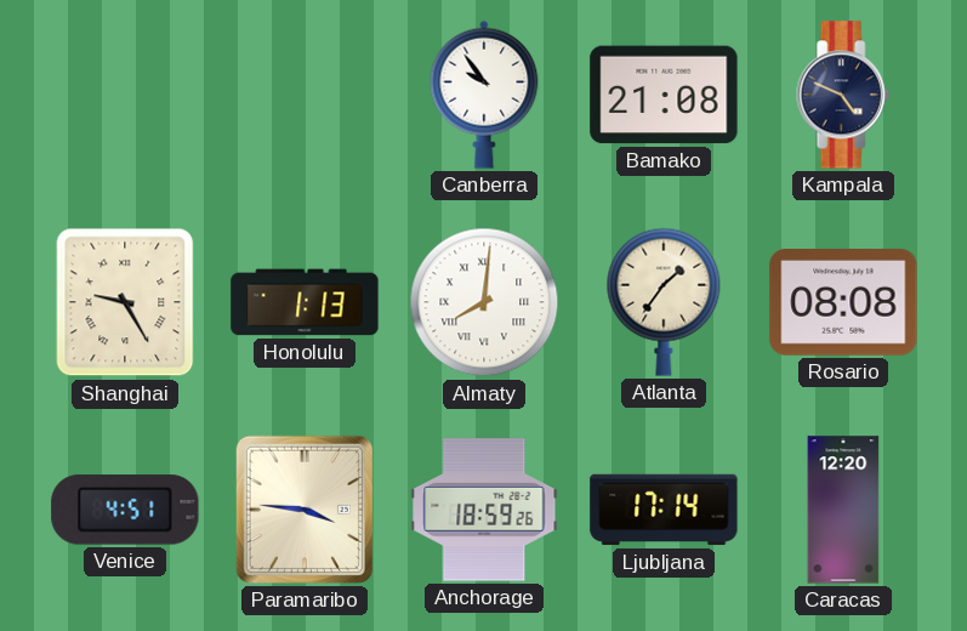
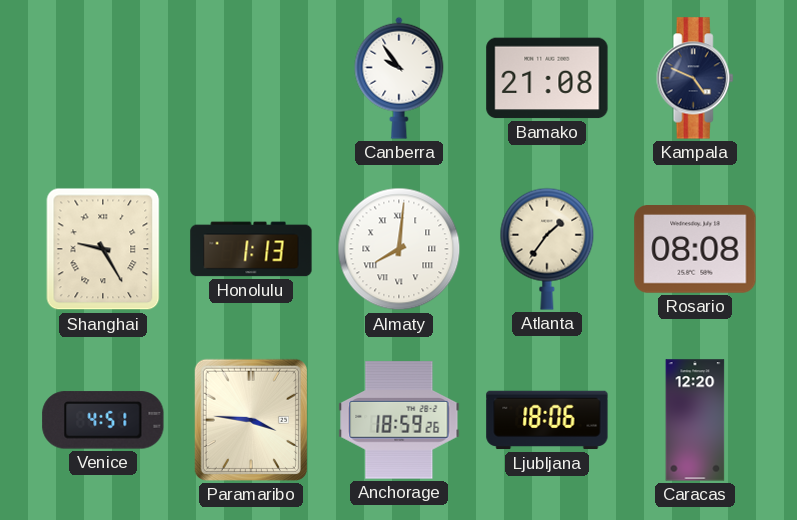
Ljubljana: 17:14 -> 18:06 (547, 420)
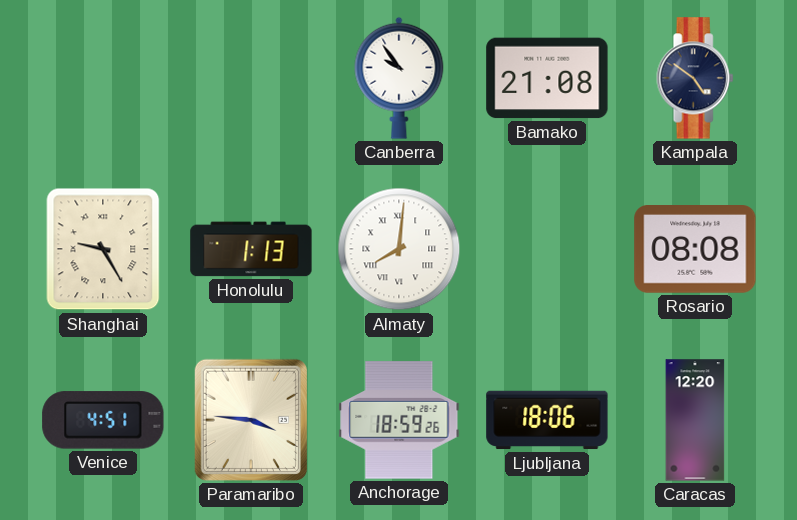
Kampala: 4:49 -> 4:51 (695, 78)
Atlanta: 1:36 -> none (547, 249)
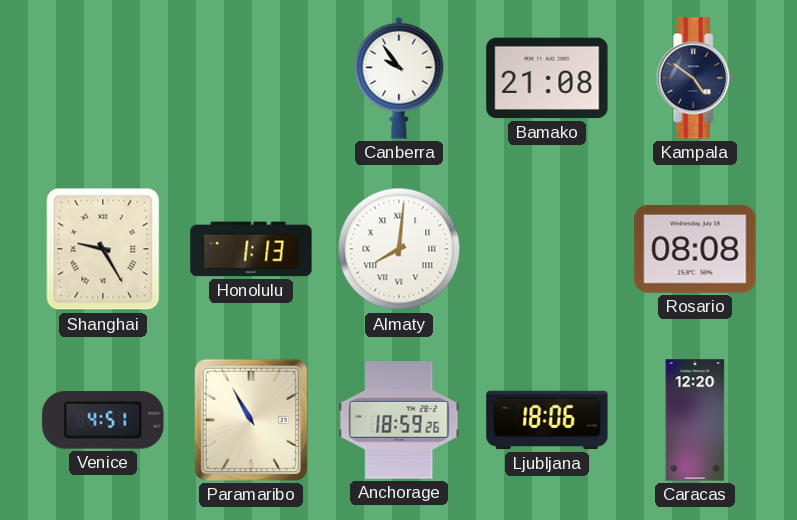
Paramaribo: 3:46 -> 10:55 (251, 420)
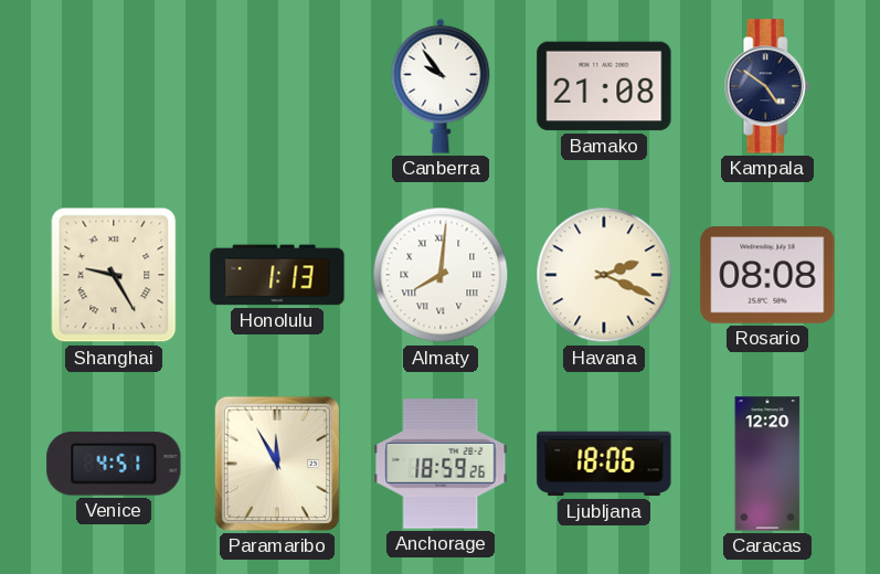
Havana: none -> 2:19 (604, 275)
Paramaribo: 10:55 -> 11:55 (277, 464)
